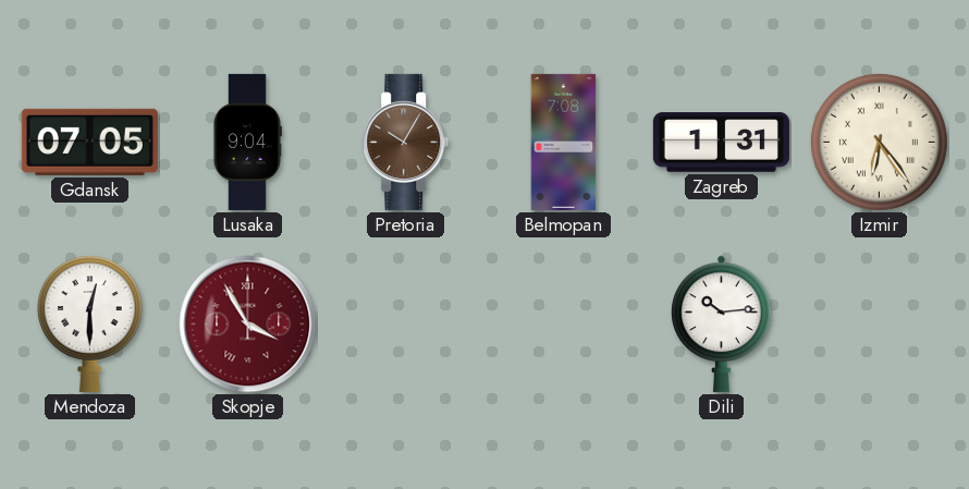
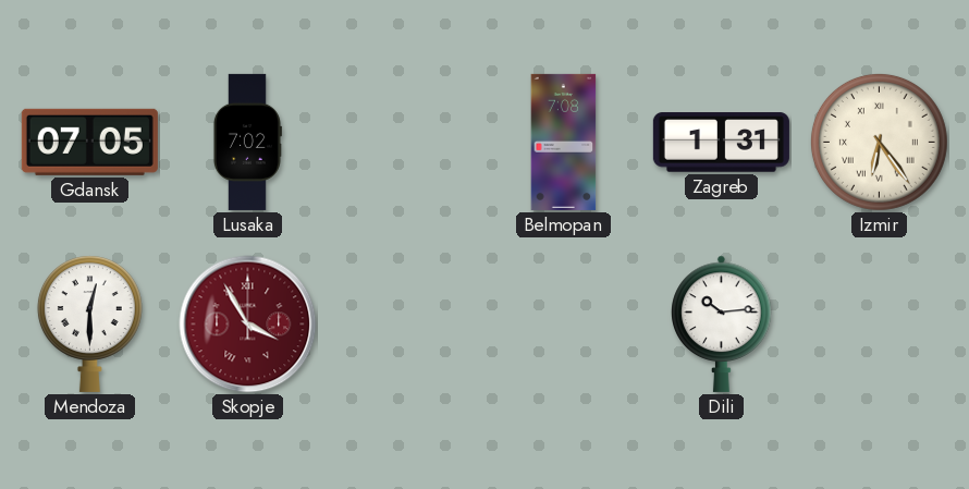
Lusaka: 9:04 -> 7:02 (247, 142)
Pretoria: 10:05 -> none (406, 142)
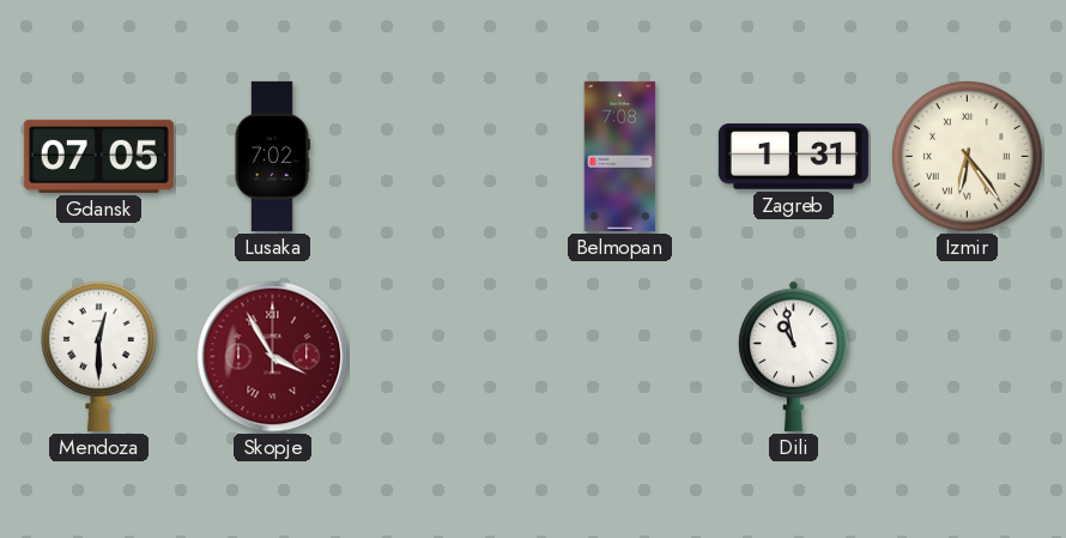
Dili: 10:14 -> 10:58 (794, 356)
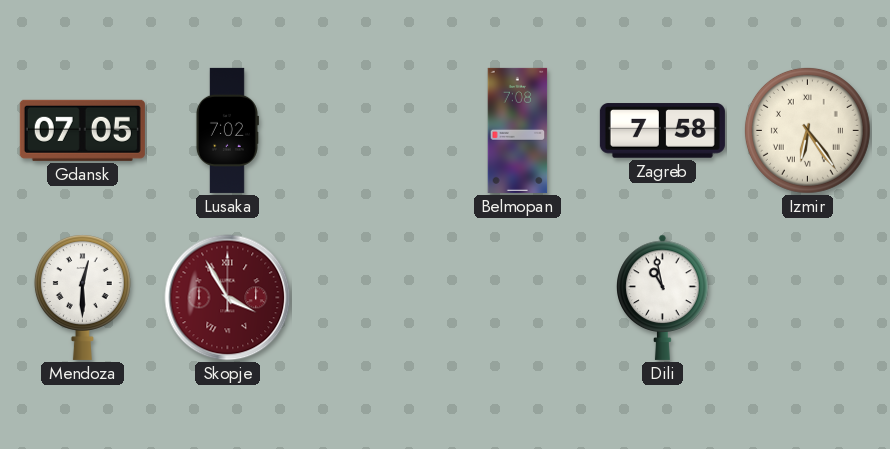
Zagreb: 1:31 -> 7:58 (662, 131)
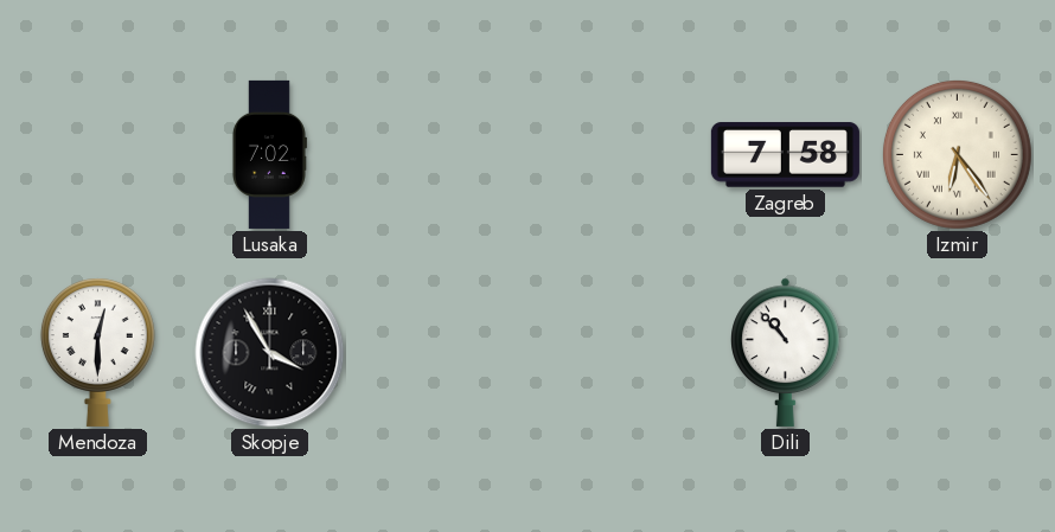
Gdansk: 07:05 -> none (82, 130)
Belmopan: 7:08 -> none (518, 130)
Skopje dial: burgundy -> black (270, 353)
Dili: 10:58 -> 10:53 (786, 352)
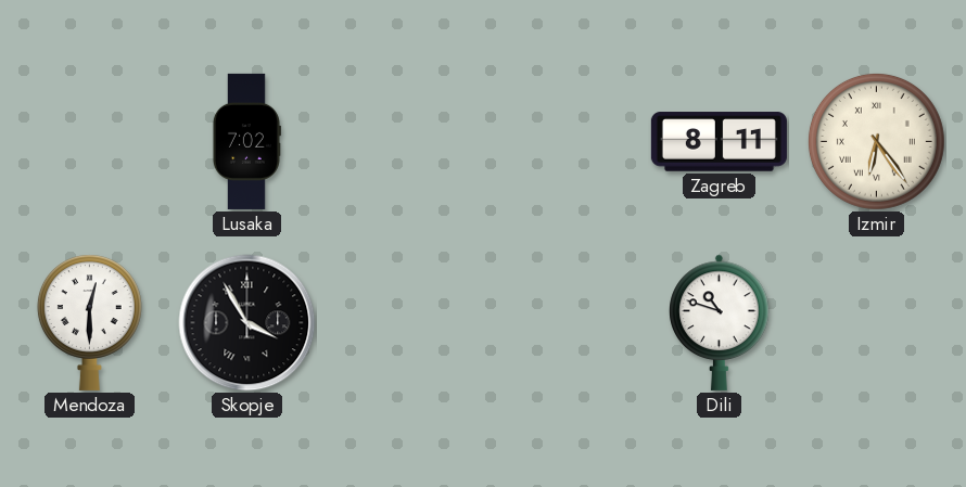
Zagreb: 7:58 -> 8:11 (719, 142)
Dili: 10:53 -> 10:48 (720, 322)
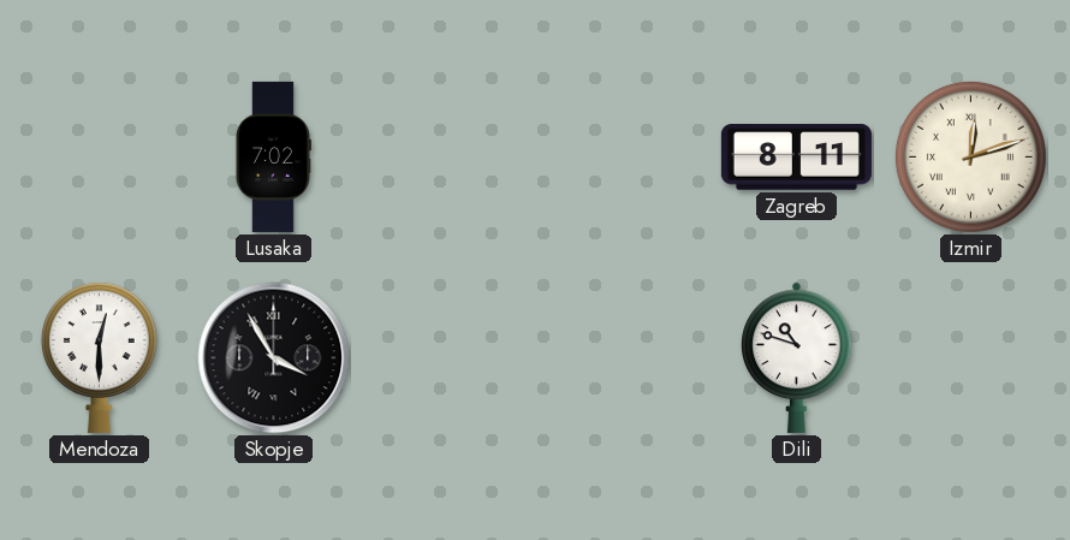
Izmir: 6:24 -> 12:12 (970, 156)
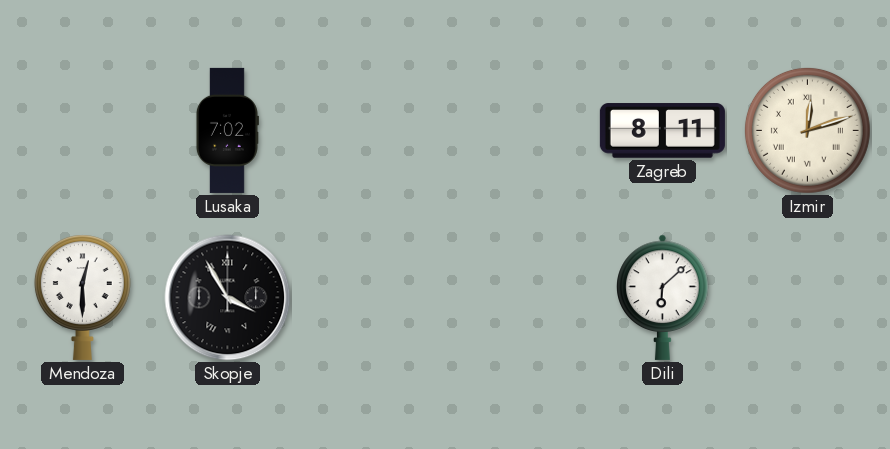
Dili: 10:48 -> 6:08 (663, 297)
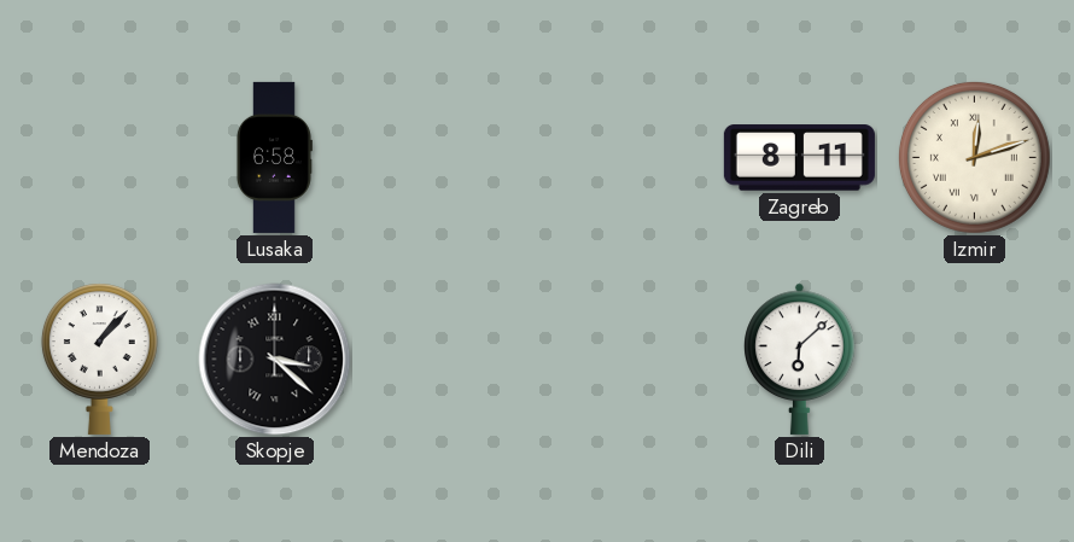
Lusaka: 7:02 -> 6:58 (274, 157)
Mendoza: 12:30 -> 1:07 (99, 359)
Skopje: 3:55 -> 3:22 (275, 360)
